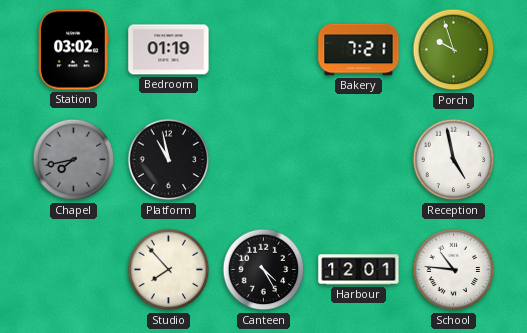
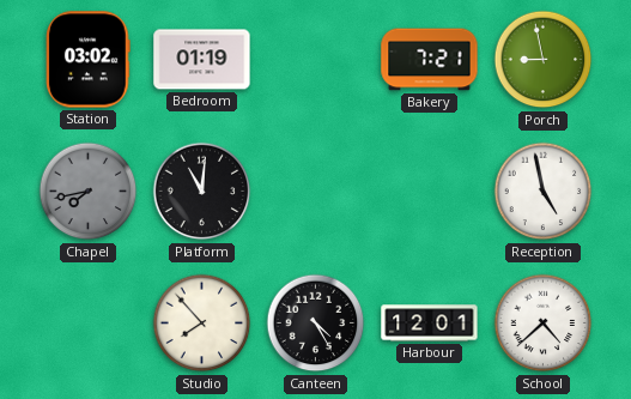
Porch: 9:57 -> 8:58 (544, 60)
Platform: 10:58 -> 11:01 (202, 192)
School: 10:46 -> 4:38 (544, 324)
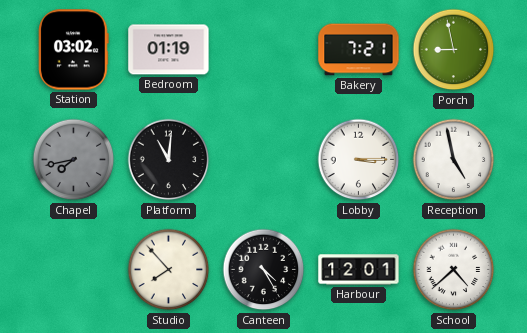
Lobby: none -> 3:15 (359, 160)
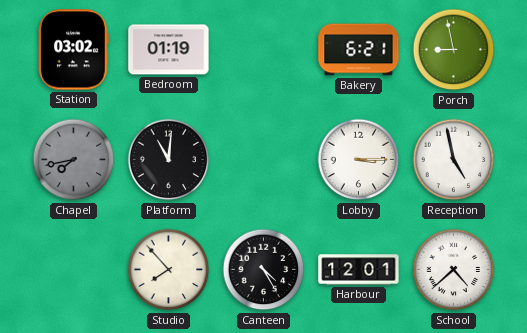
Bakery: 7:21 -> 6:21 (359, 50)
